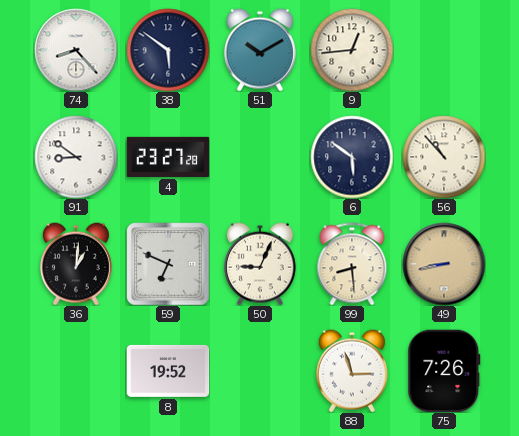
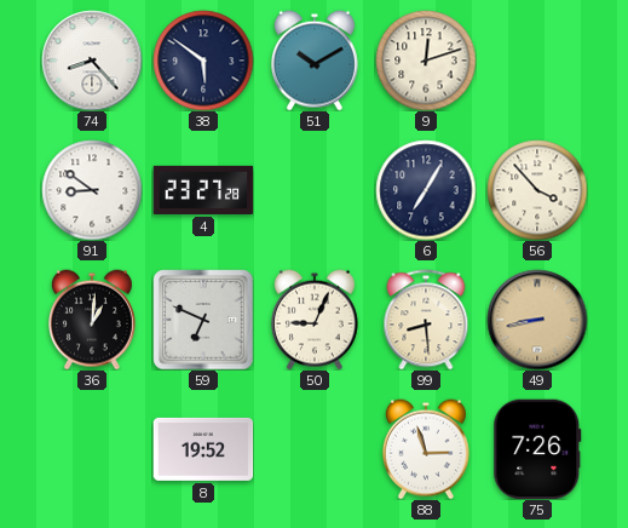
9: 12:44 -> 12:12 (426, 61)
6: 5:51 -> 7:05 (426, 190)
56: 10:53 -> 3:53 (537, 190)
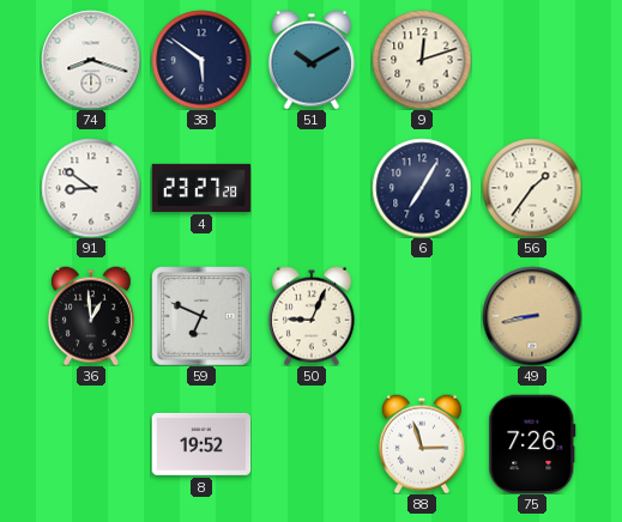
74: 8:23 -> 8:18 (91, 60)
56: 3:53 -> 1:36 (532, 188)
36: 1:01 -> 12:59 (91, 316)
99: 8:29 -> none (426, 320)
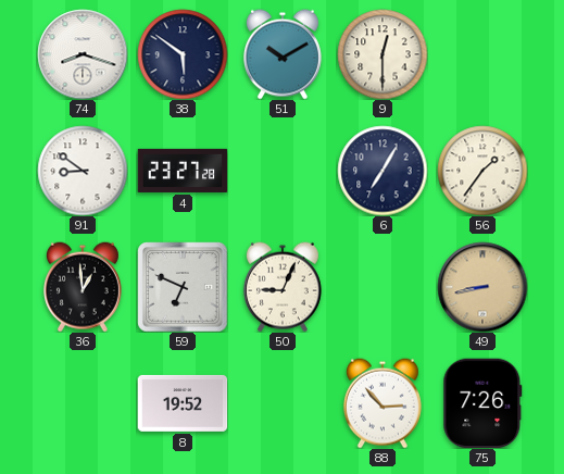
9: 12:12 -> 12:30 (383, 54)
88: 2:57 -> 2:53 (383, 403)
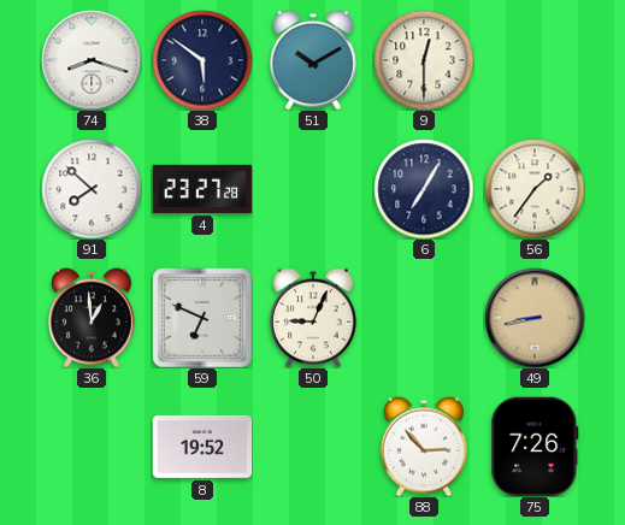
91: 8:51 -> 7:52 (92, 189)
